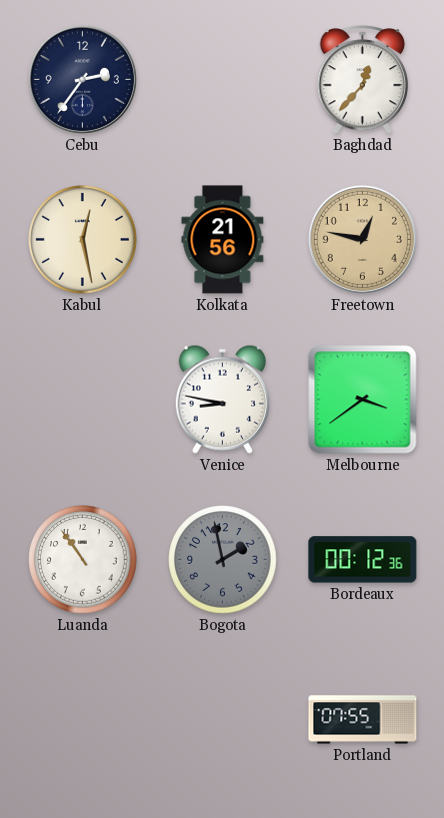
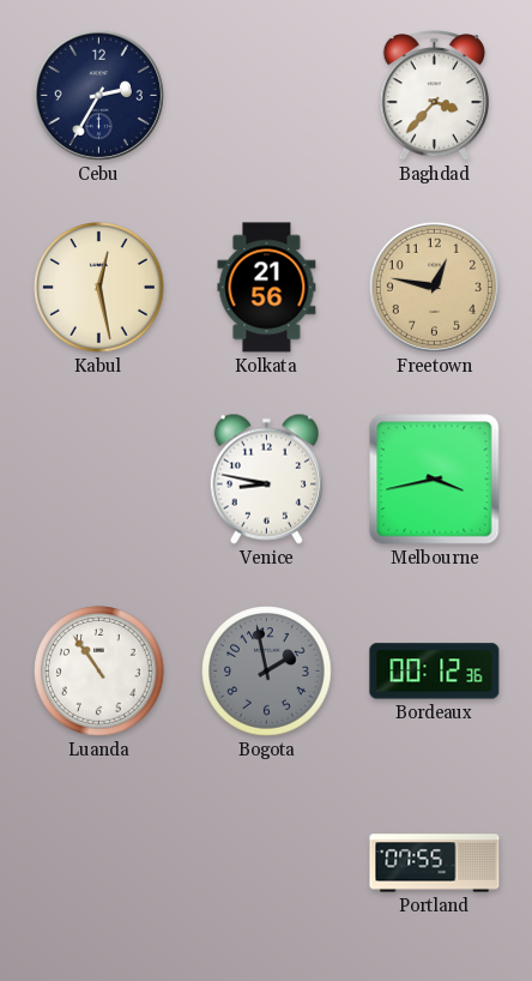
Cebu: 2:36 -> 2:35 (98, 95)
Baghdad: 12:37 -> 3:37 (435, 96)
Melbourne: 3:39 -> 3:43 (435, 480)
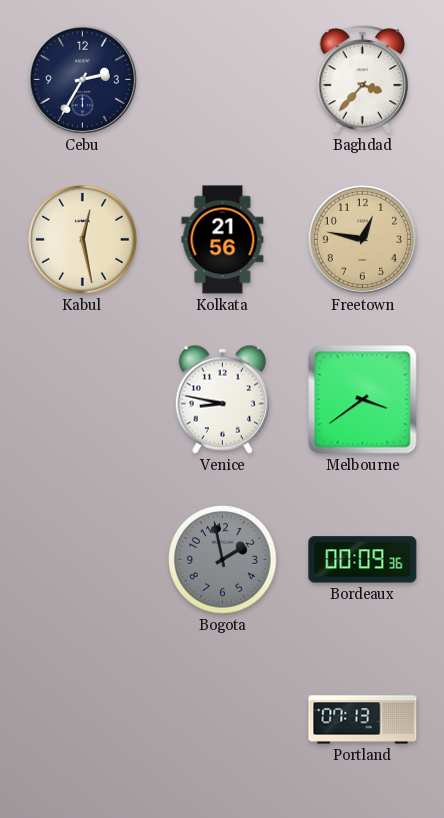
Melbourne: 3:43 -> 3:39 (363, 400)
Luanda: 10:54 -> none (99, 672)
Bordeaux: 00:12 -> 00:09 (363, 560)
Portland: 07:55 -> 07:13 (363, 720)
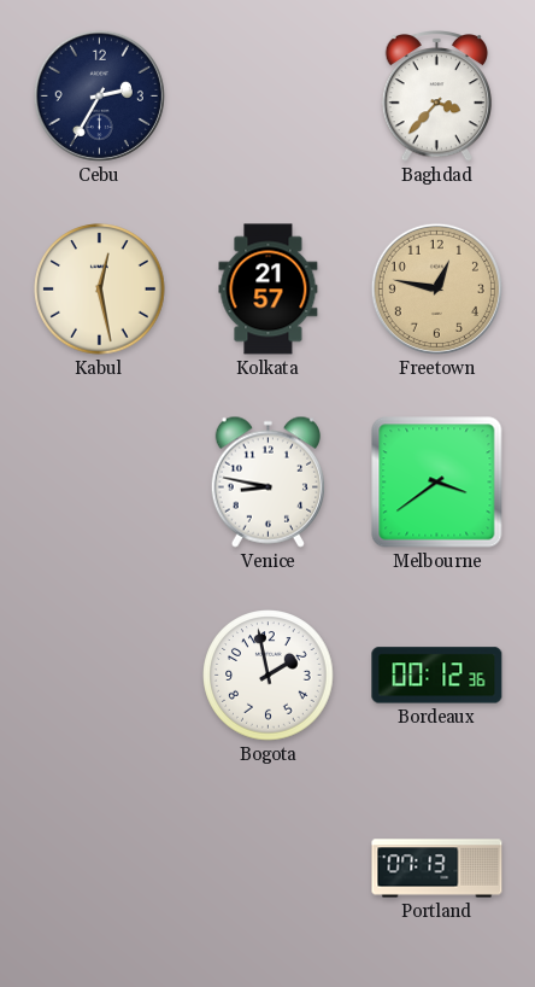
Kolkata: 21:56 -> 21:57 (269, 290)
Bogota dial: grey -> white (269, 676)
Bordeaux: 00:09 -> 00:12 (437, 676)
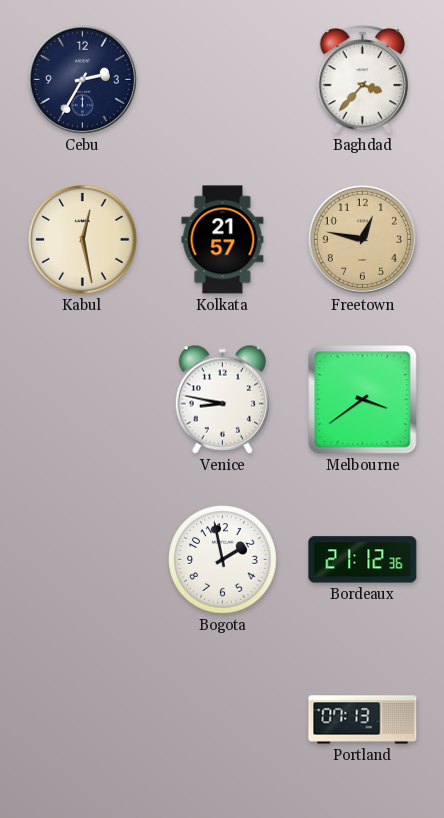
Bordeaux: 00:12 -> 21:12 (363, 560)
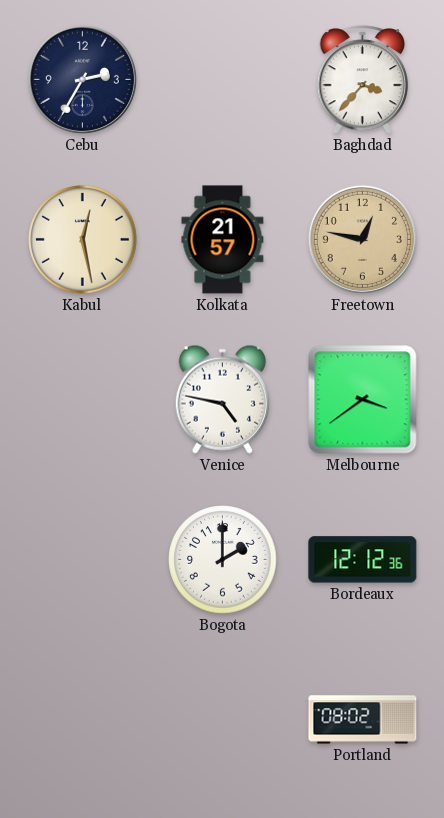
Venice: 8:47 -> 4:47 (222, 399)
Bogota: 1:58 -> 2:00 (223, 560)
Bordeaux: 21:12 -> 12:12 (363, 560)
Portland: 07:13 -> 08:02 (363, 720)
